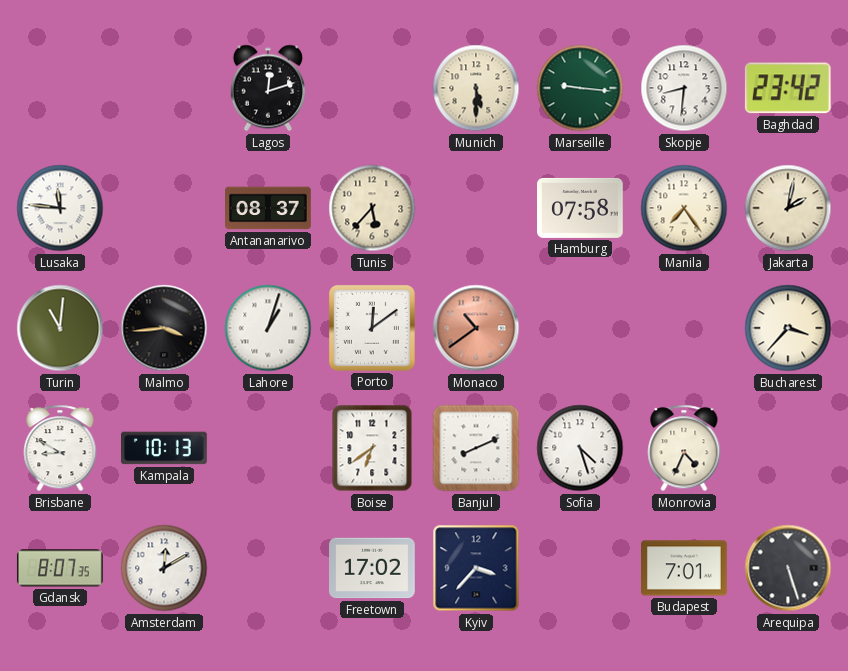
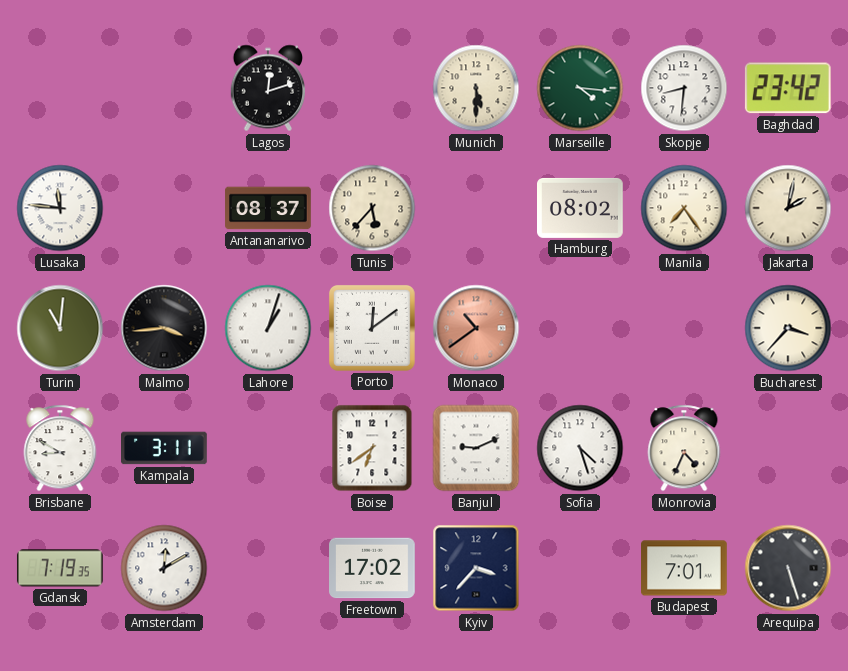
Marseille: 9:16 -> 4:16 (580, 88)
Hamburg: 07:58 -> 08:02 (581, 208)
Kampala: 10:13 -> 3:11 (165, 448)
Banjul: 8:11 -> 9:11 (476, 448)
Gdansk: 8:07 -> 7:19 (60, 568)
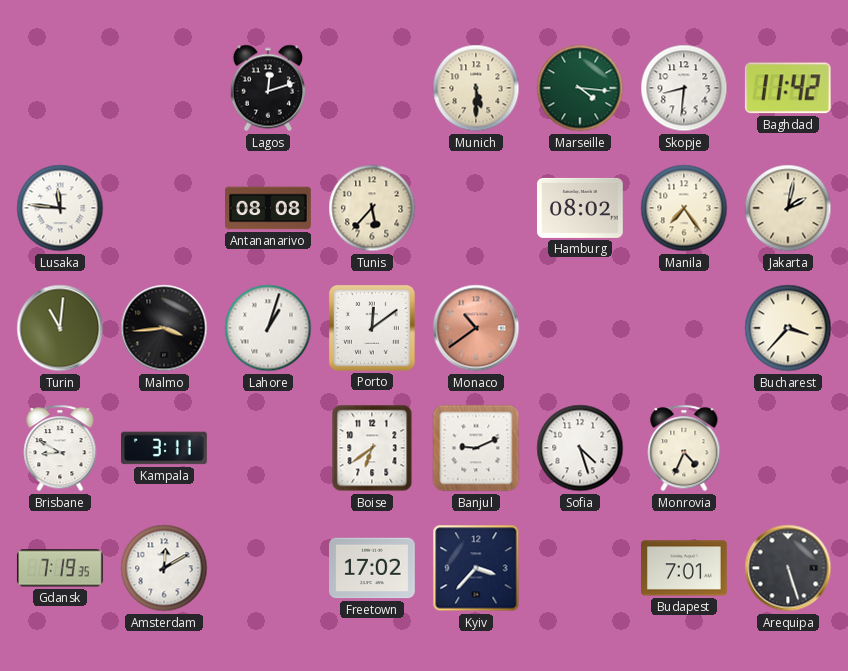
Baghdad: 23:42 -> 11:42 (788, 88)
Antananarivo: 08:37 -> 08:08 (268, 208)
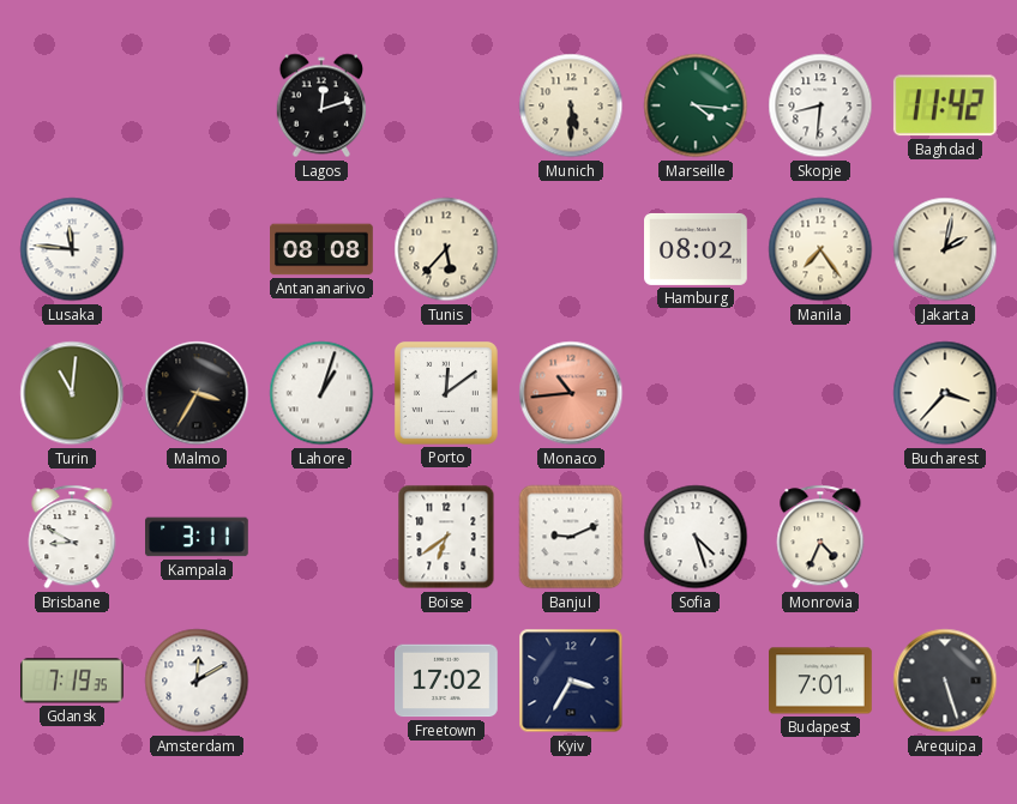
Malmo: 3:44 -> 3:35 (197, 393)
Monaco: 10:39 -> 10:44 (571, 393)
Kyiv: 3:37 -> 3:35 (571, 681)
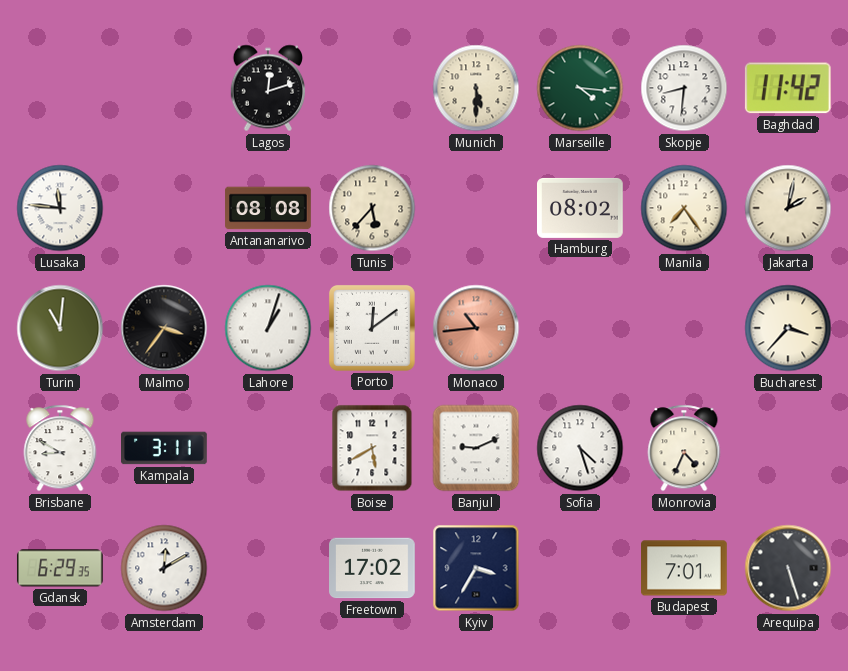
Malmo: 3:35 -> 3:36 (164, 328)
Boise: 6:39 -> 5:40 (372, 448)
Gdansk: 7:19 -> 6:29 (60, 568)
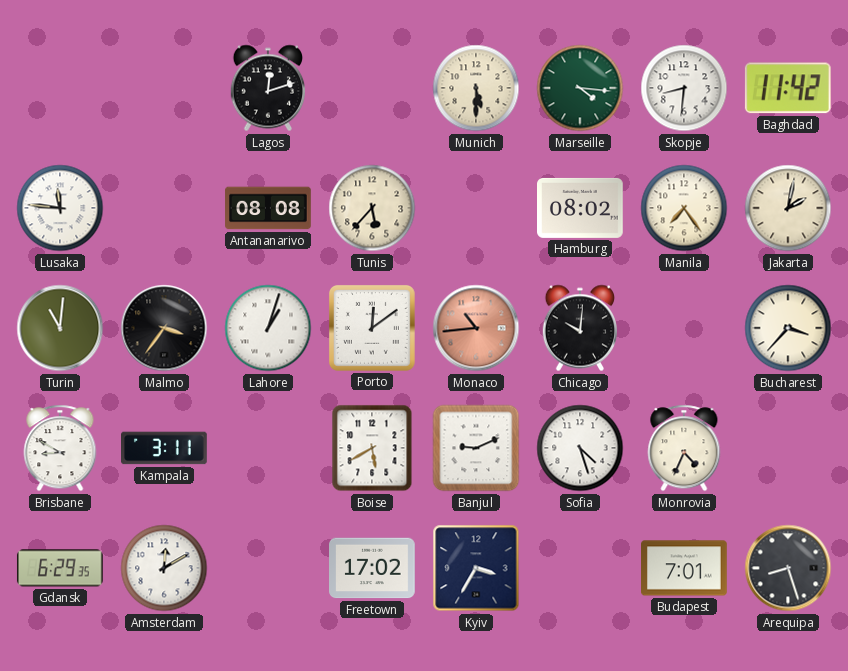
Chicago: none -> 10:01 (579, 328)
Arequipa: 5:27 -> 8:27 (788, 568)
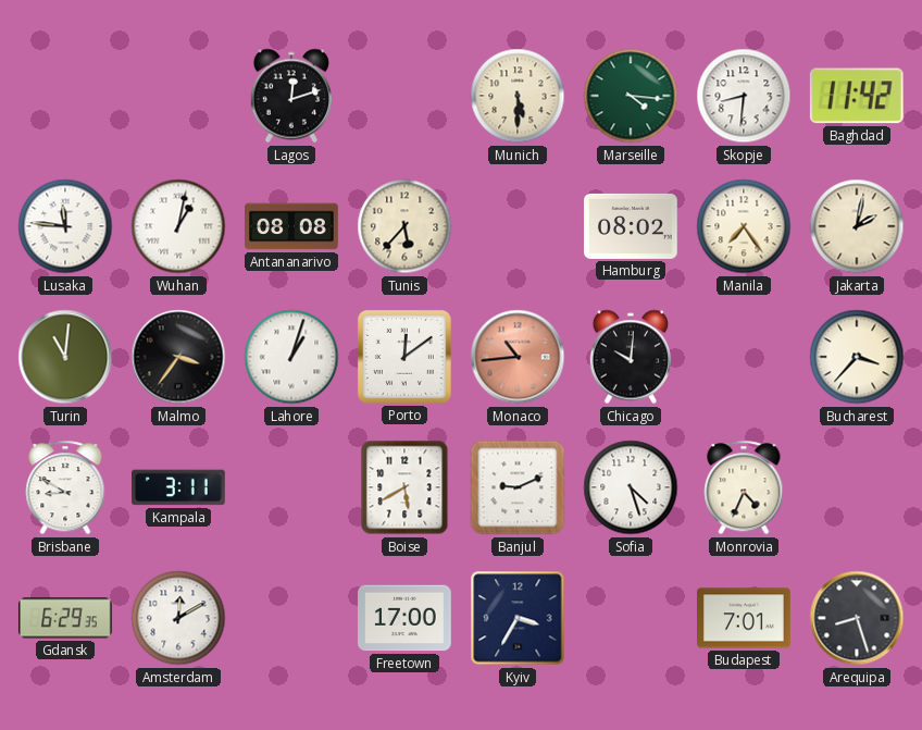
Wuhan: none -> 1:02 (178, 226)
Freetown: 17:02 -> 17:00 (406, 618)
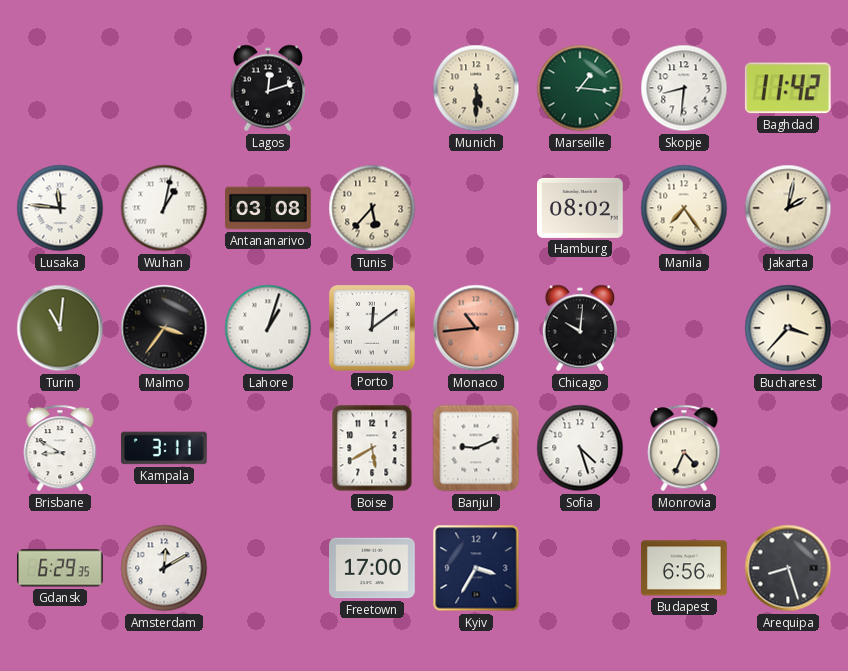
Marseille: 4:16 -> 1:16 (580, 88)
Antananarivo: 08:08 -> 03:08 (268, 208)
Budapest: 7:01 -> 6:56 (685, 568)
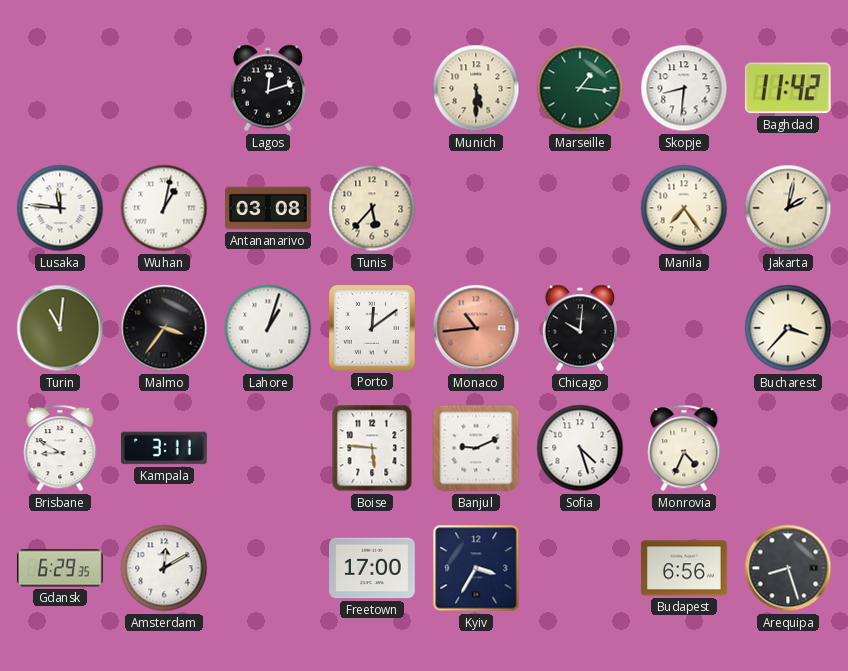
Hamburg: 08:02 -> none (581, 208)
Boise: 5:40 -> 5:46 (372, 448)
